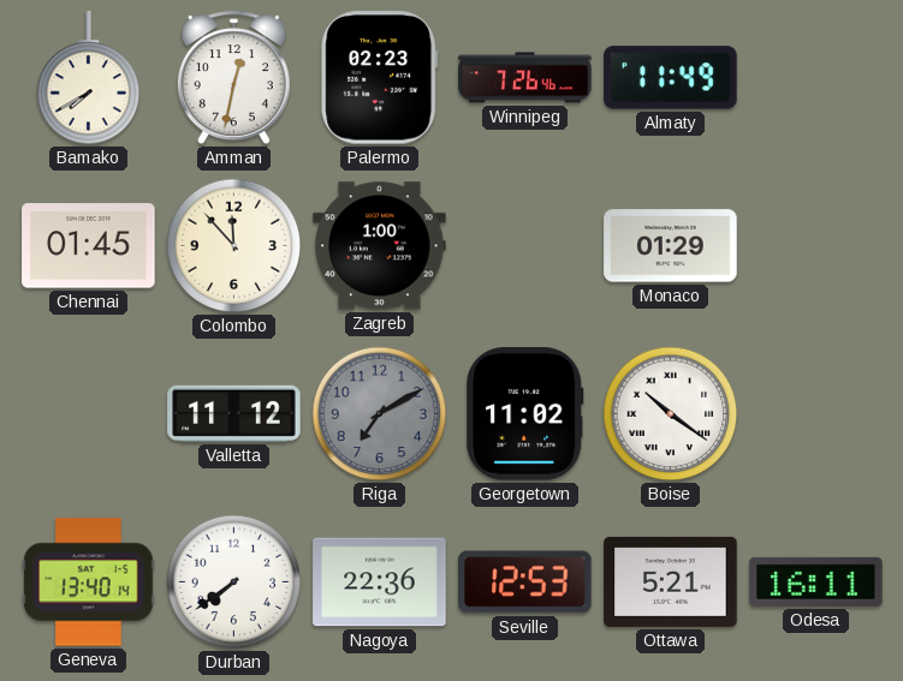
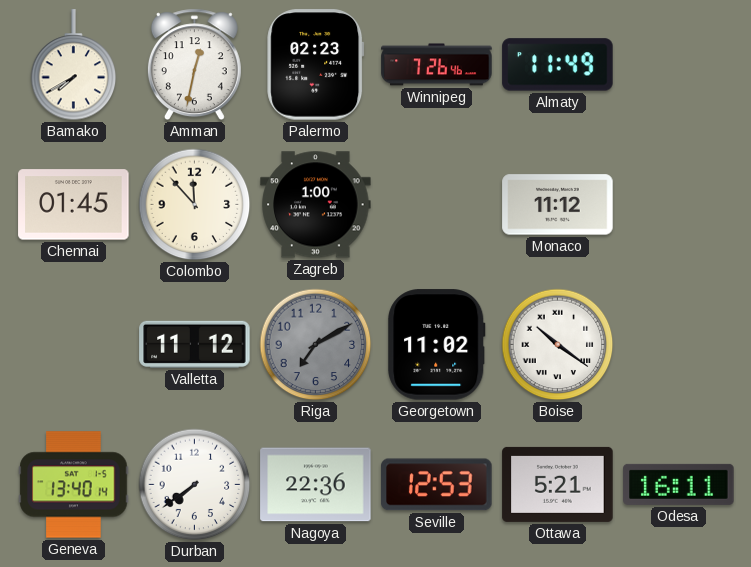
Monaco: 01:29 -> 11:12 (558, 205)
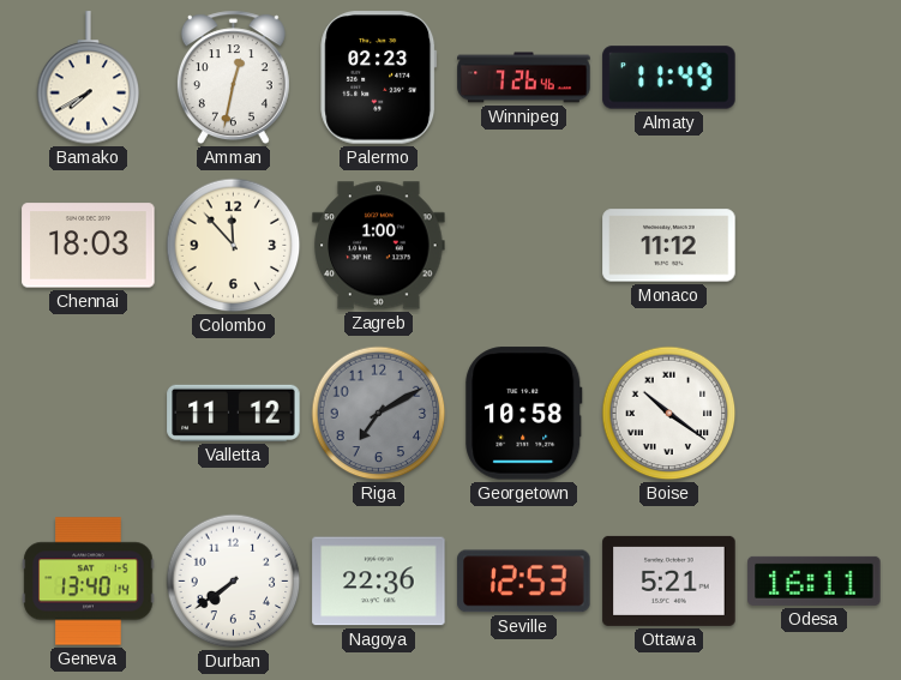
Chennai: 01:45 -> 18:03 (89, 246)
Georgetown: 11:02 -> 10:58 (524, 414)
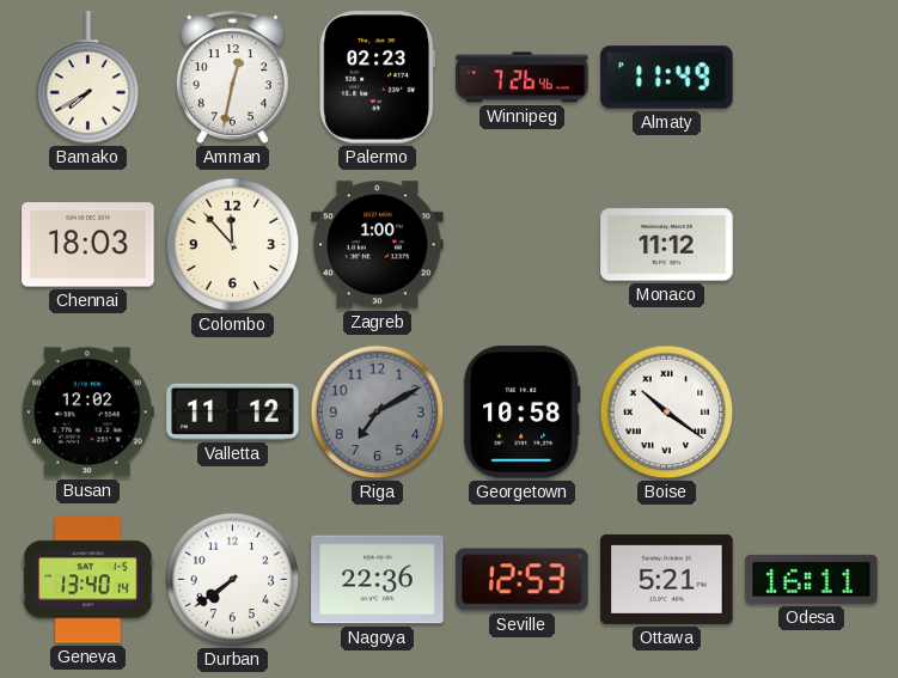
Busan: none -> 12:02 (87, 413)
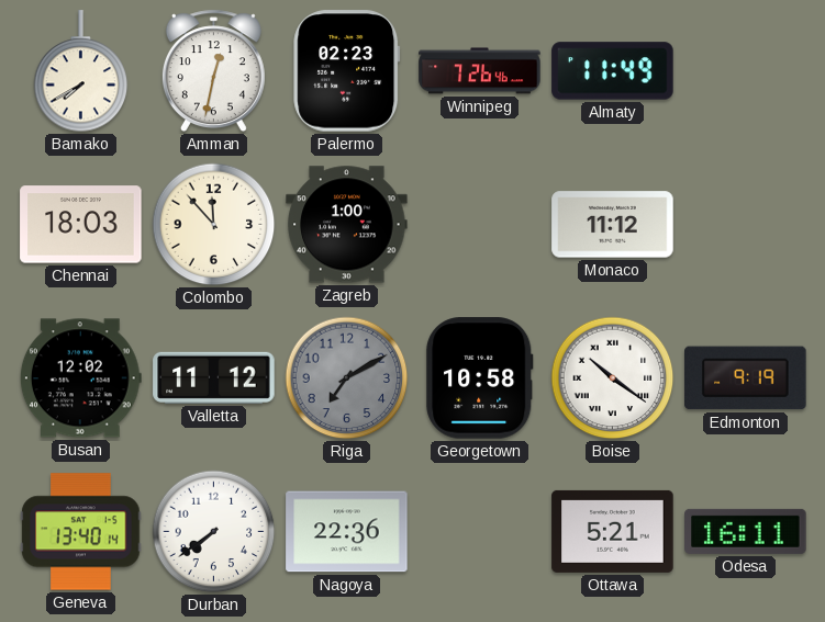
Edmonton: none -> 9:19 (746, 378)
Seville: 12:53 -> none (523, 580)
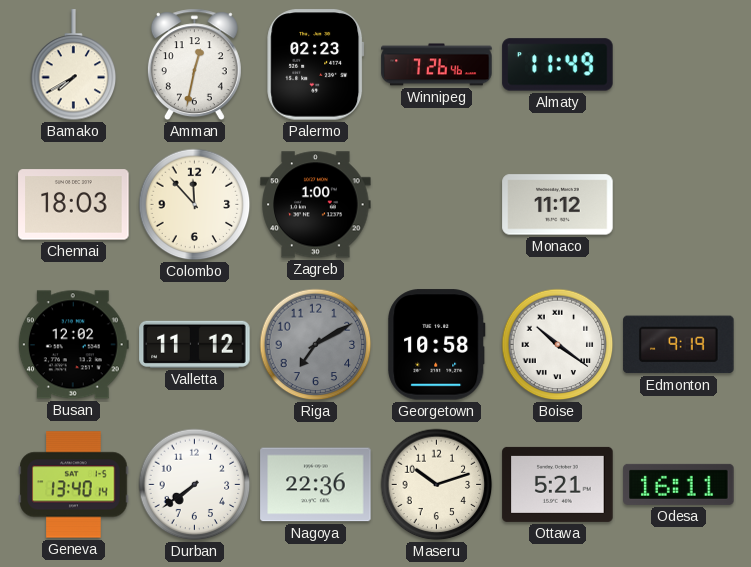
Maseru: none -> 10:12 (437, 485)
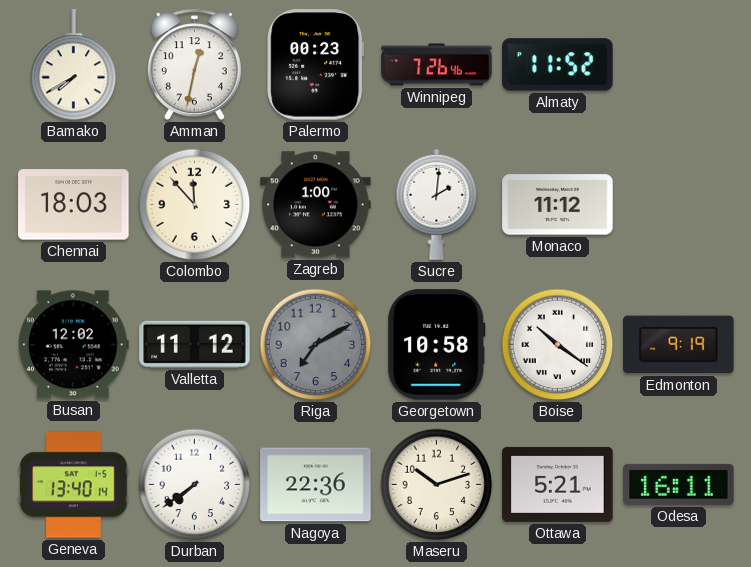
Palermo: 02:23 -> 00:23 (316, 65)
Almaty: 11:49 -> 11:52 (558, 65)
Sucre: none -> 2:01 (437, 204)
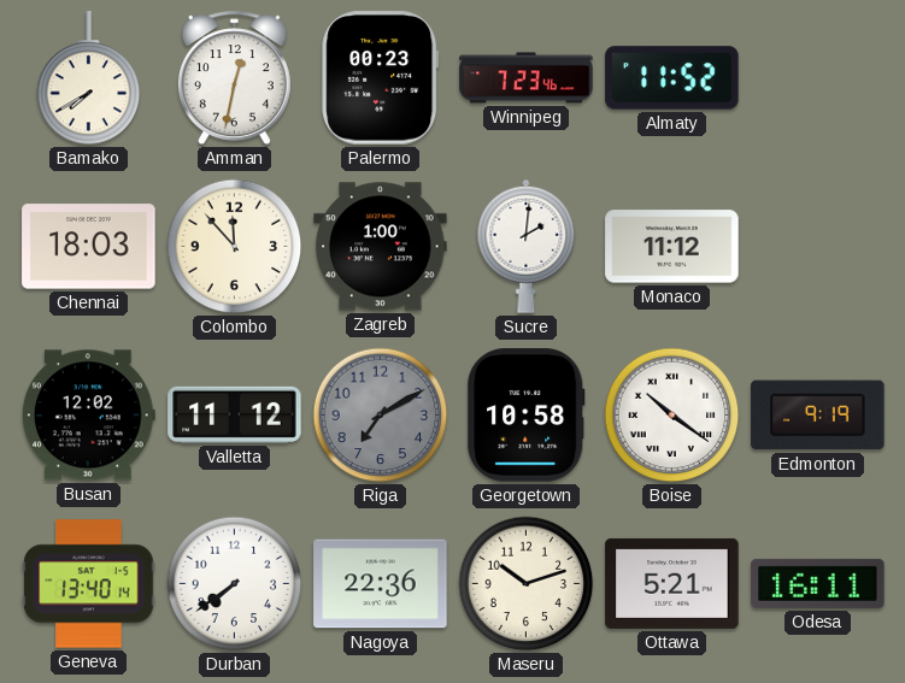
Winnipeg: 7:26 -> 7:23 (527, 78)
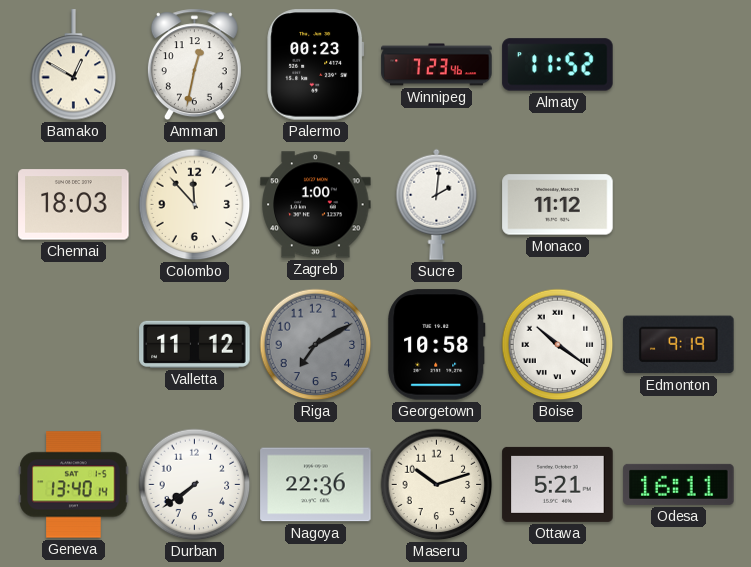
Bamako: 7:40 -> 12:50 (74, 65)
Busan: 12:02 -> none (88, 416)
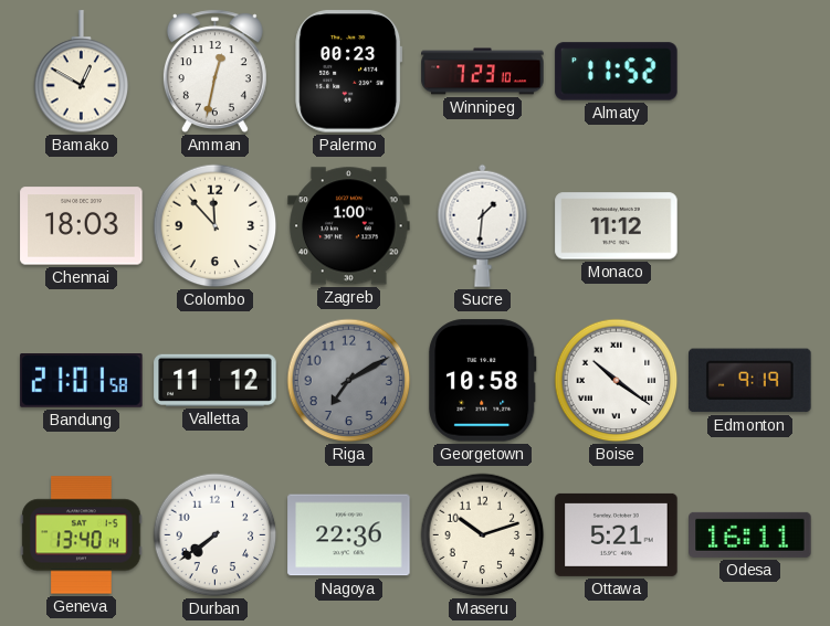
Winnipeg: 7:23:46 -> 7:23:10 (483, 72)
Sucre: 2:01 -> 1:31 (483, 225)
Bandung: none -> 21:01 (82, 381)
